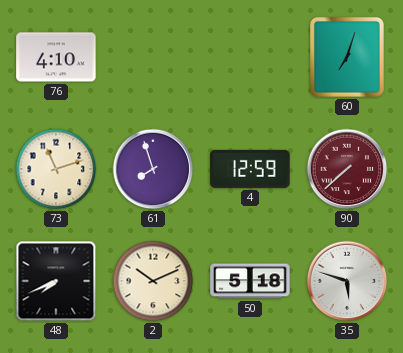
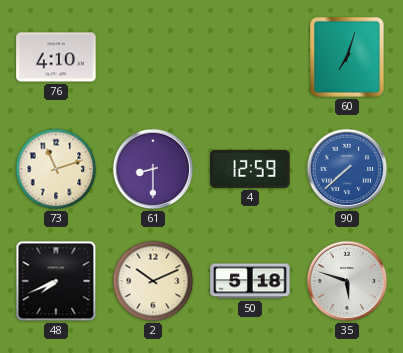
61: 7:57 -> 8:30 (153, 169)
90 dial: burgundy -> blue (347, 169)
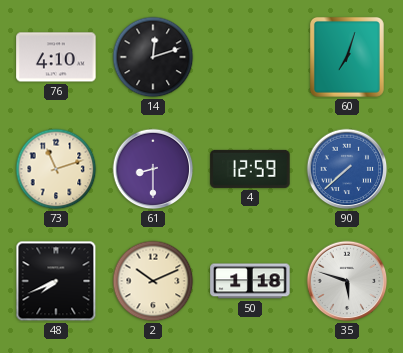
14: none -> 12:12 (153, 57)
50: 5:18 -> 1:18 (250, 281)
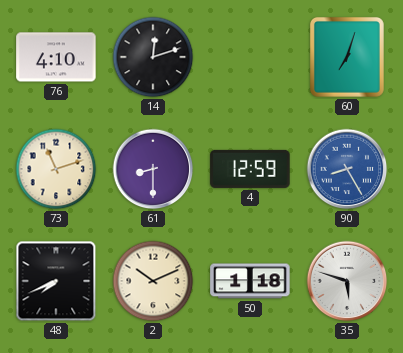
90: 7:38 -> 8:25 (347, 169)
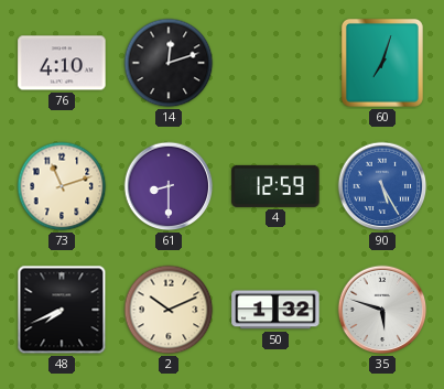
90: 8:25 -> 5:25 (382, 186)
50: 1:18 -> 1:32 (275, 310)
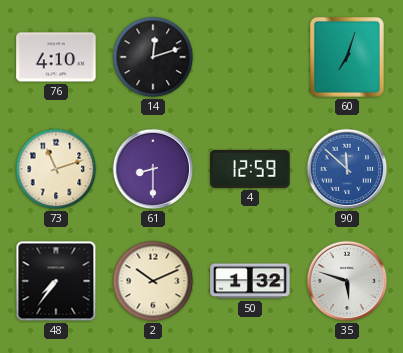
90: 5:25 -> 11:52 (347, 169)
48: 7:41 -> 7:36 (56, 281)
